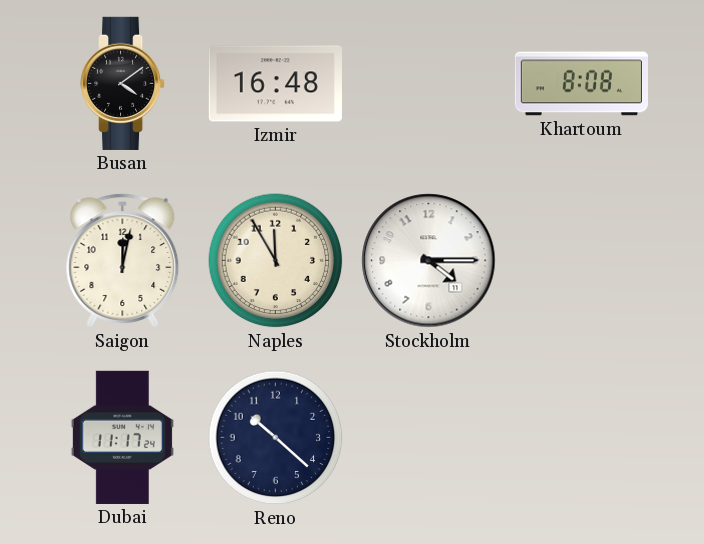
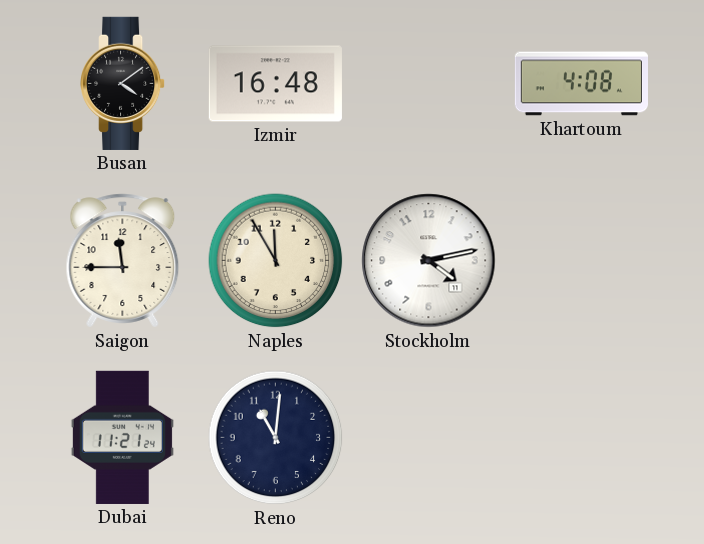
Khartoum: 8:08 -> 4:08 (581, 84)
Saigon: 12:02 -> 11:45 (123, 261)
Stockholm: 4:15 -> 4:13 (429, 261)
Dubai: 11:17 -> 11:21 (122, 437)
Reno: 10:22 -> 11:01 (276, 438)
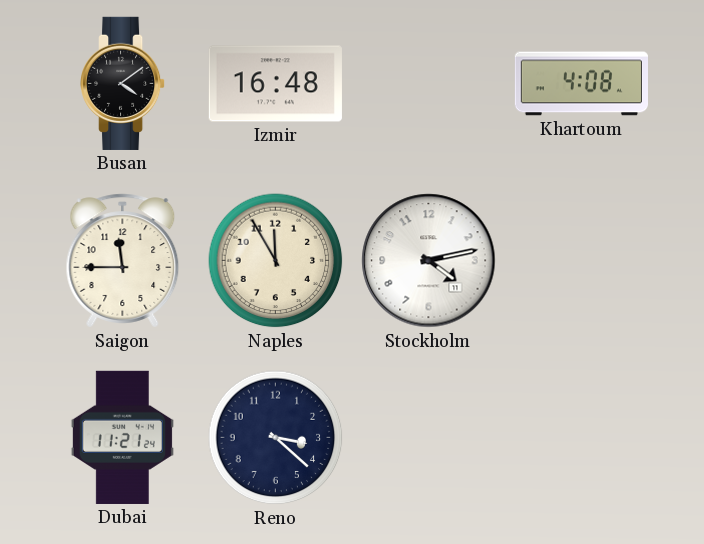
Reno: 11:01 -> 3:22 (276, 438)
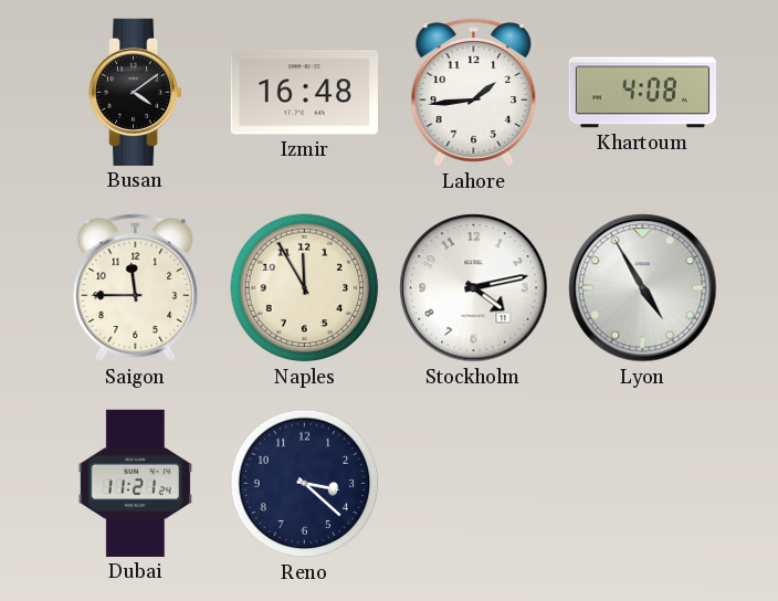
Lahore: none -> 1:44 (474, 93)
Lyon: none -> 4:55 (643, 288)
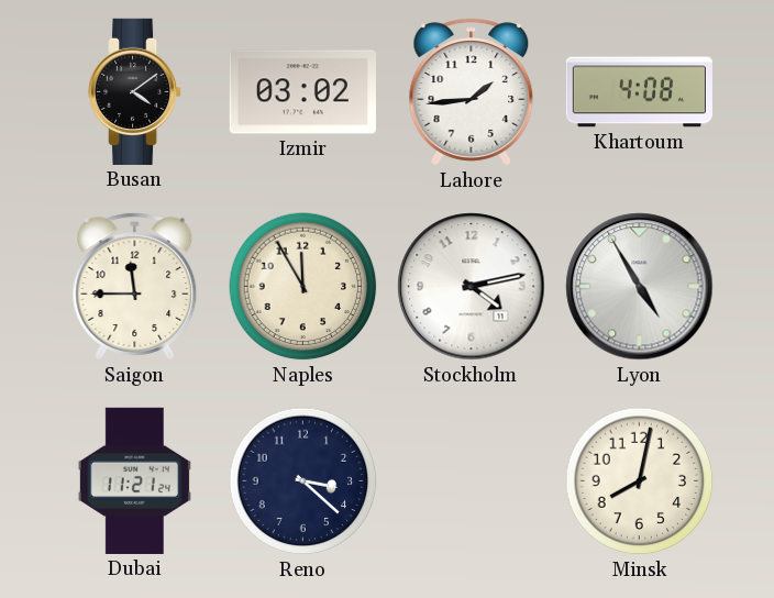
Izmir: 16:48 -> 03:02 (302, 92)
Minsk: none -> 8:02 (640, 481)
